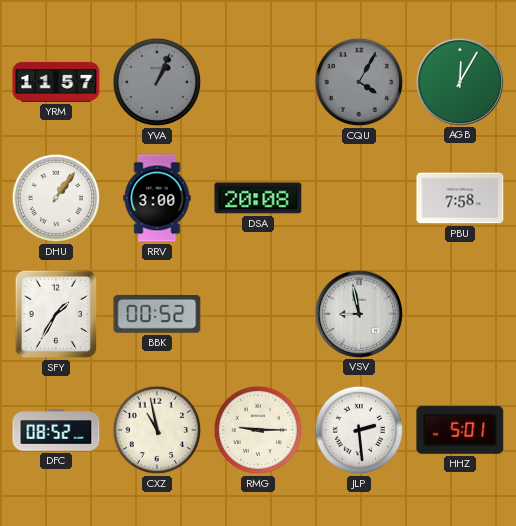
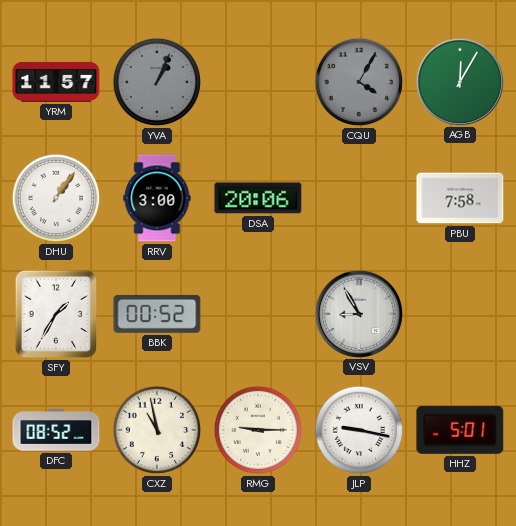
DSA: 20:08 -> 20:06 (258, 198)
VSV: 8:58 -> 8:55 (358, 313)
JLP: 2:29 -> 9:17 (359, 430)
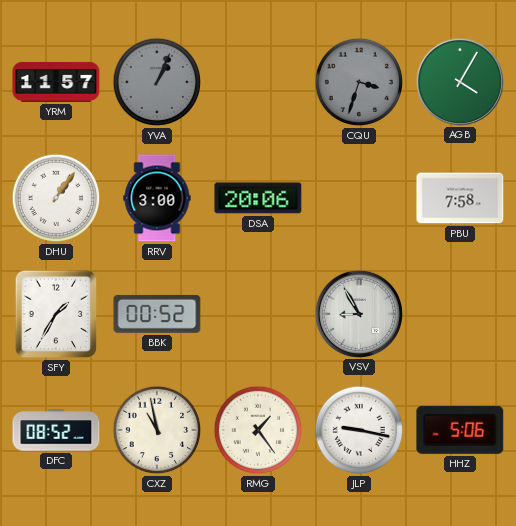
CQU: 4:05 -> 3:33 (359, 82)
AGB: 12:05 -> 4:05 (459, 81)
RMG: 9:15 -> 1:24 (258, 430)
HHZ: 5:01 -> 5:06 (460, 430)
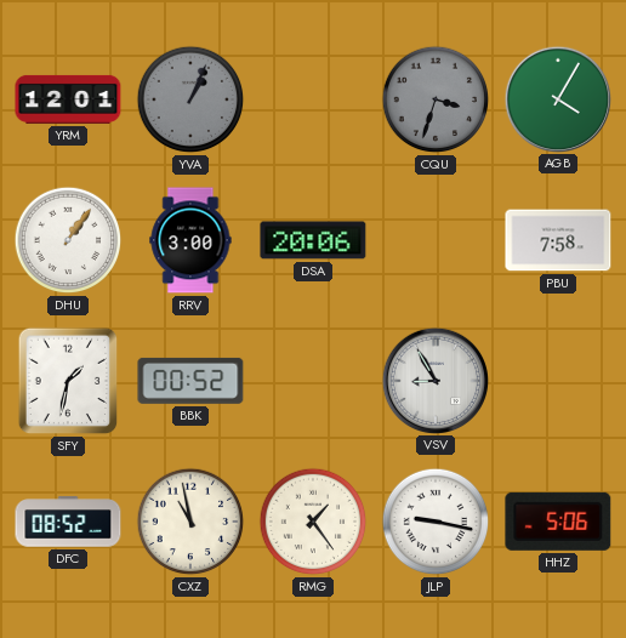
YRM: 11:57 -> 12:01 (68, 99)
SFY: 1:35 -> 1:32 (68, 381)
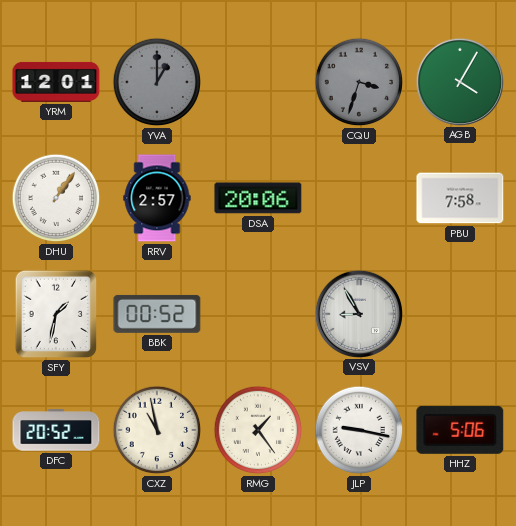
YVA: 1:04 -> 1:00 (157, 82)
RRV: 3:00 -> 2:57 (157, 198)
DFC: 08:52 -> 20:52 (56, 430)
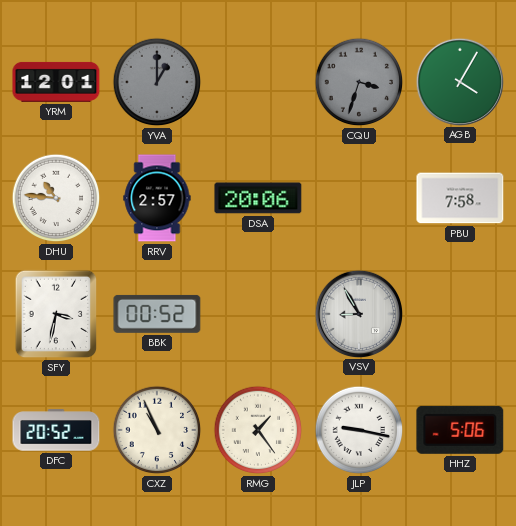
DHU: 1:06 -> 10:46 (56, 198)
SFY: 1:32 -> 3:32 (56, 314)
CXZ: 10:58 -> 10:56 (157, 430)
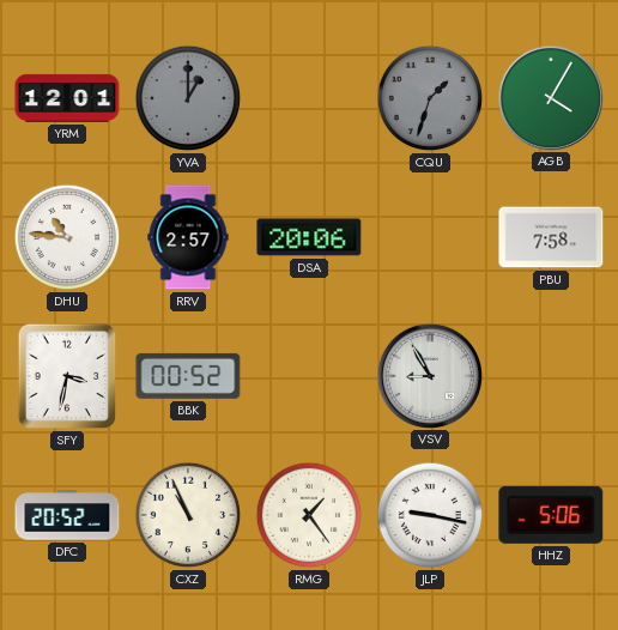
CQU: 3:33 -> 1:33 (430, 98)
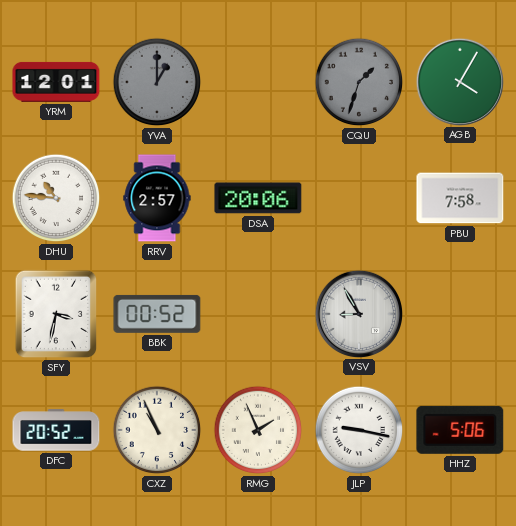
RMG: 1:24 -> 1:56 (258, 430)
